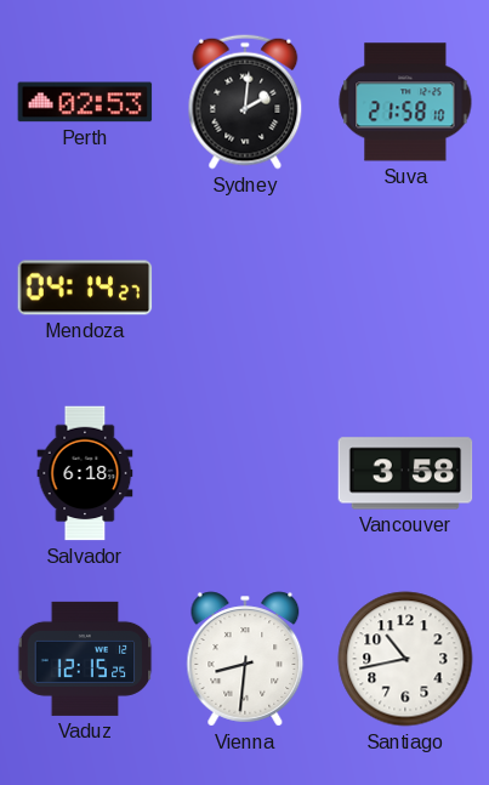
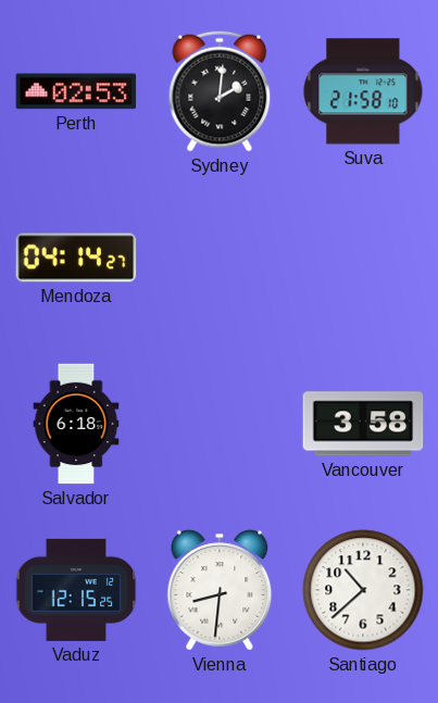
Santiago: 10:43 -> 10:38 (363, 590)
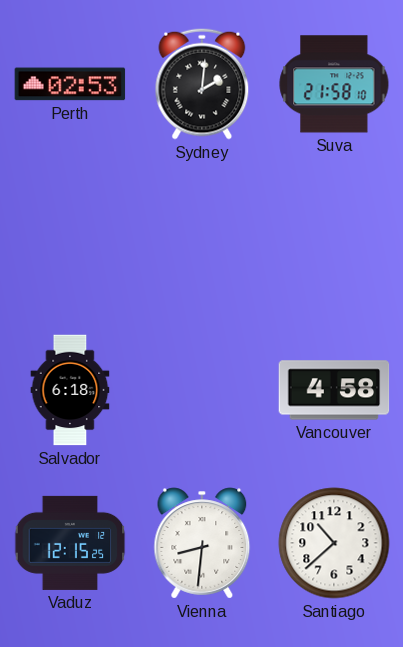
Mendoza: 04:14 -> none (76, 258)
Vancouver: 3:58 -> 4:58 (334, 390)
